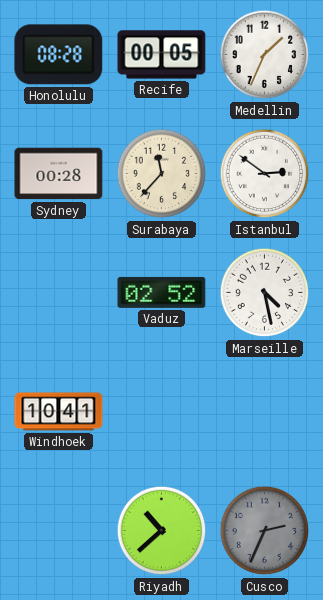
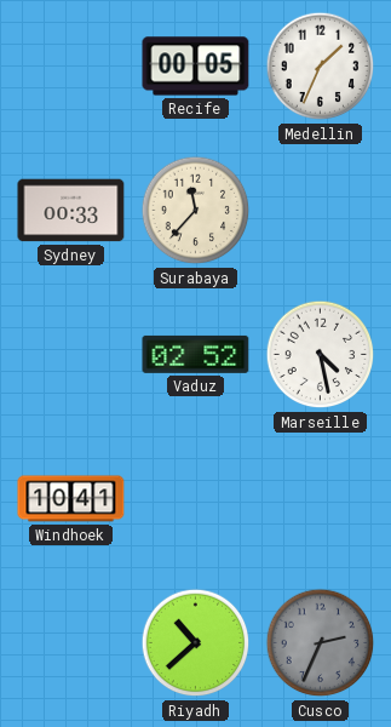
Honolulu: 08:28 -> none (59, 55)
Sydney: 00:28 -> 00:33 (71, 211)
Istanbul: 2:51 -> none (265, 174)
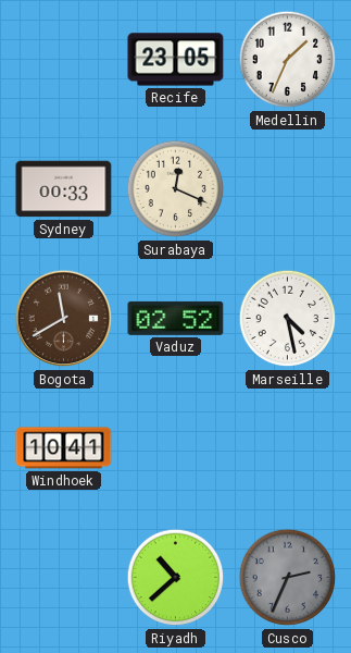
Recife: 00:05 -> 23:05 (176, 60)
Surabaya: 11:37 -> 12:19 (176, 189)
Bogota: none -> 11:40 (64, 319)
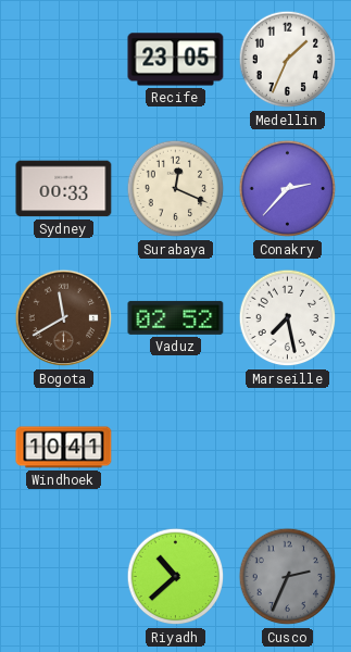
Conakry: none -> 2:37 (288, 189)
Marseille: 4:28 -> 7:28 (288, 318)
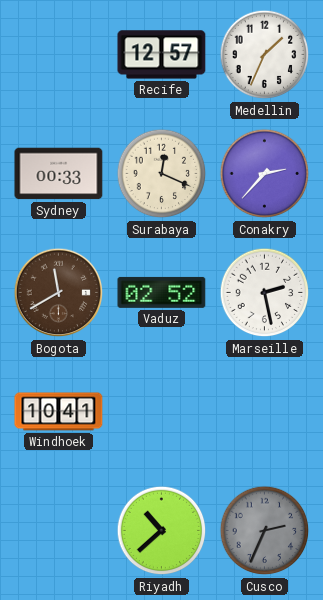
Recife: 23:05 -> 12:57 (162, 55)
Marseille: 7:28 -> 2:28 (265, 293)
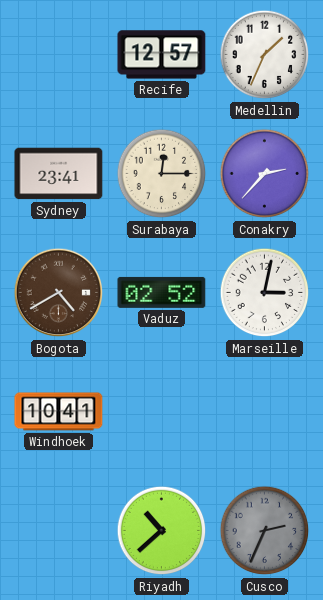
Sydney: 00:33 -> 23:41 (59, 174)
Surabaya: 12:19 -> 12:15 (162, 174)
Bogota: 11:40 -> 4:40 (59, 293)
Marseille: 2:28 -> 3:02 (265, 293)
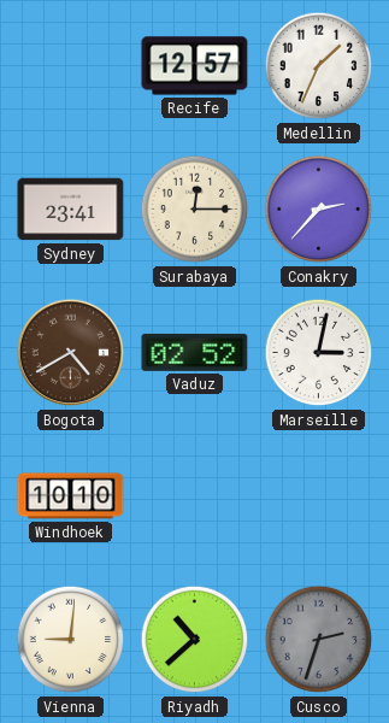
Windhoek: 10:41 -> 10:10 (71, 496)
Vienna: none -> 9:01 (71, 640)
Cusco: 2:34 -> 2:33 (319, 640)
